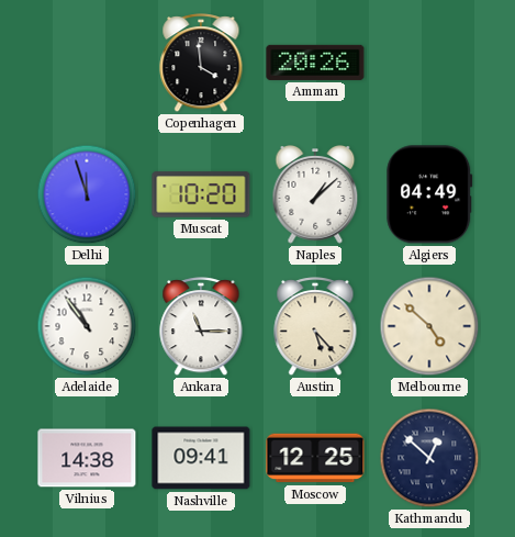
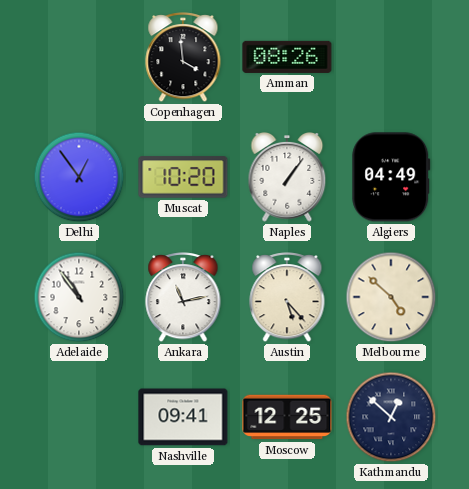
Amman: 20:26 -> 08:26 (287, 57)
Delhi: 11:57 -> 12:54 (79, 177)
Naples: 1:08 -> 1:06 (287, 178)
Ankara: 11:15 -> 11:13 (183, 298)
Vilnius: 14:38 -> none (87, 458)
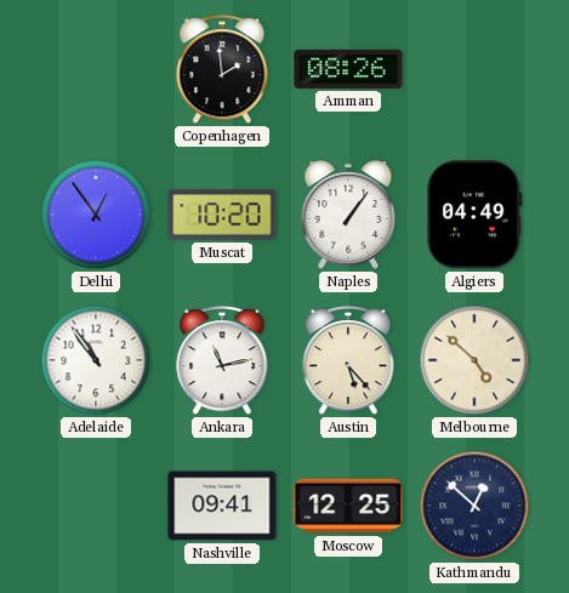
Copenhagen: 3:59 -> 1:59 (222, 70)
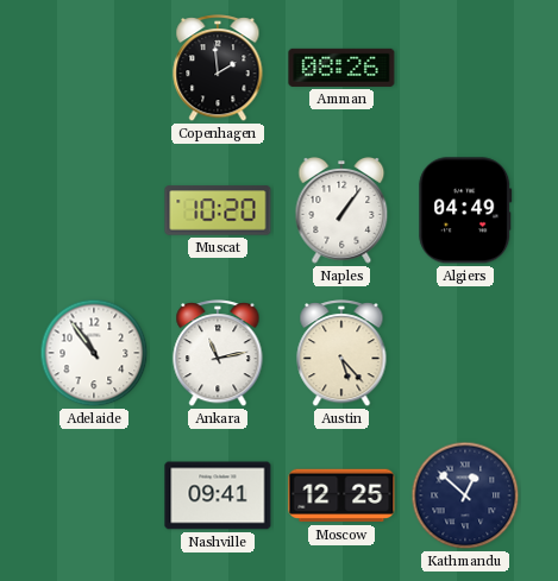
Delhi: 12:54 -> none (96, 215)
Melbourne: 4:52 -> none (474, 360)
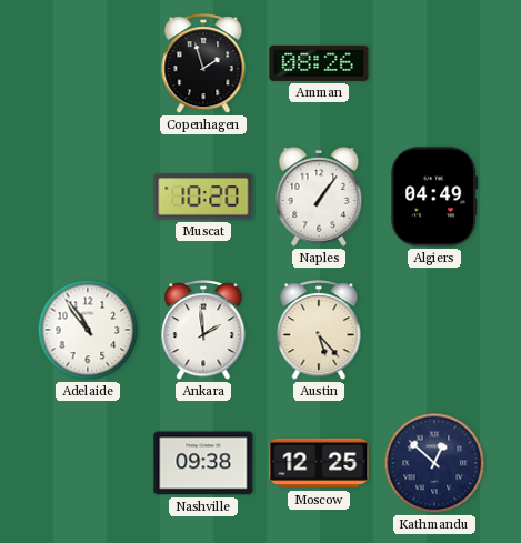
Copenhagen: 1:59 -> 1:57 (203, 64)
Ankara: 11:13 -> 1:59 (203, 331)
Nashville: 09:41 -> 09:38 (203, 463)
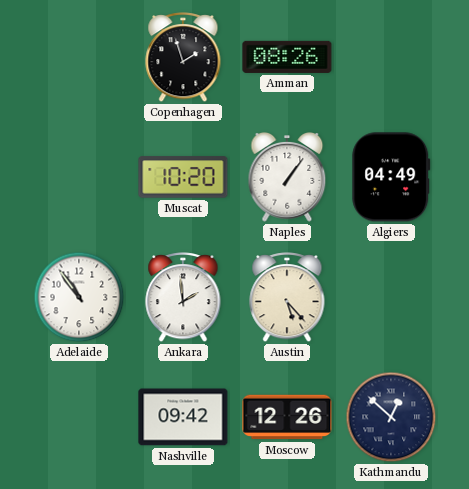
Nashville: 09:38 -> 09:42 (183, 417)
Moscow: 12:25 -> 12:26 (287, 417)
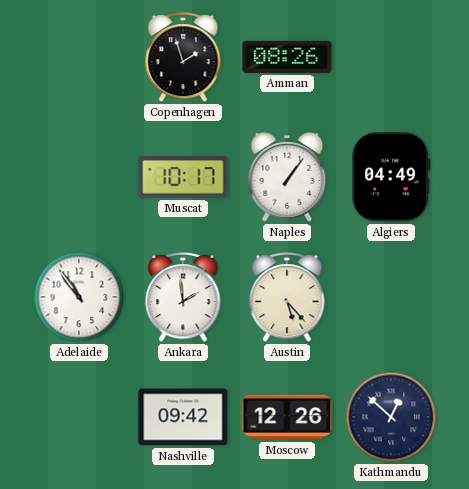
Muscat: 10:20 -> 10:17 (183, 177)
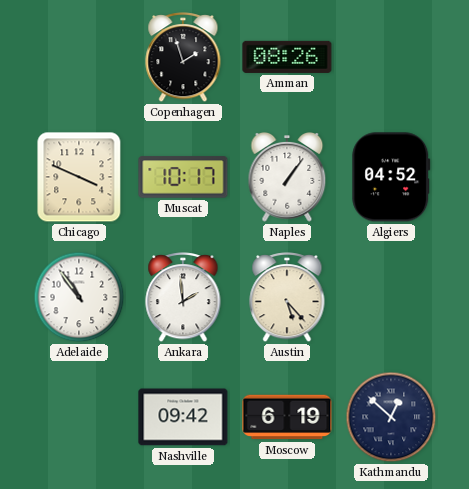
Chicago: none -> 3:49 (79, 177)
Algiers: 04:49 -> 04:52 (391, 177)
Moscow: 12:26 -> 6:19 (287, 417)
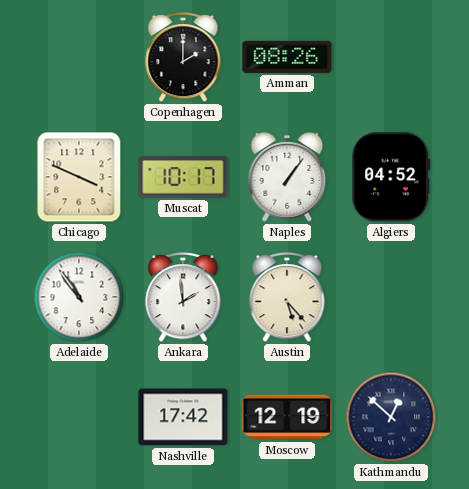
Copenhagen: 1:57 -> 2:00 (183, 58)
Nashville: 09:42 -> 17:42 (183, 417)
Moscow: 6:19 -> 12:19 (287, 417)
